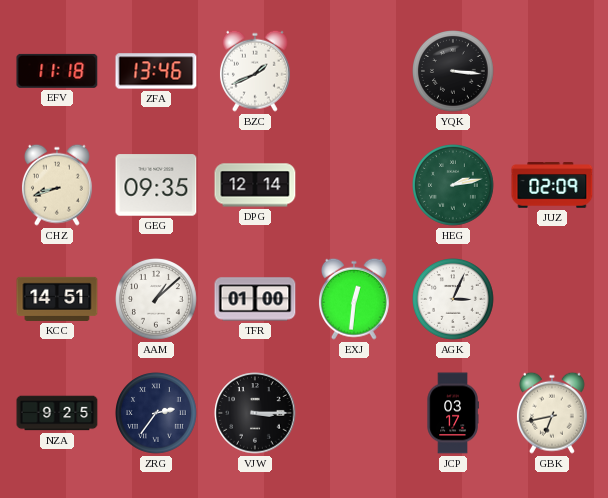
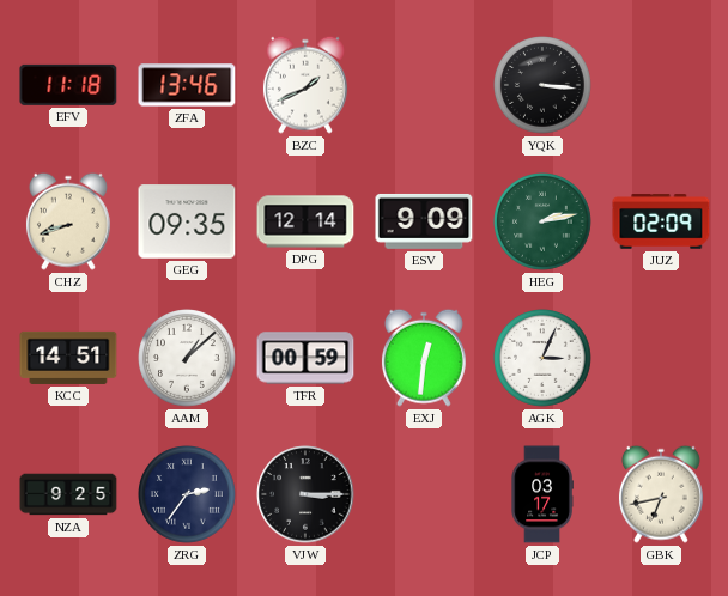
ESV: none -> 9:09 (424, 221)
TFR: 01:00 -> 00:59 (305, 358)
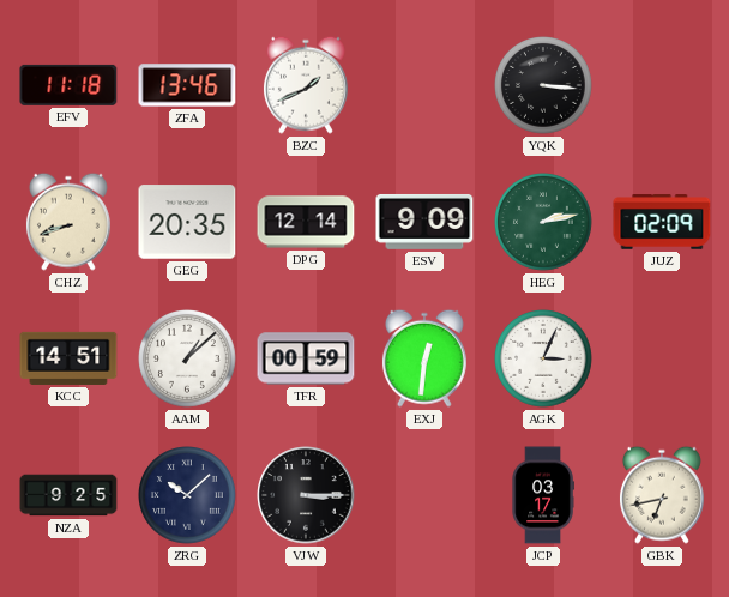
GEG: 09:35 -> 20:35 (187, 222)
ZRG: 2:36 -> 10:08 (188, 496)
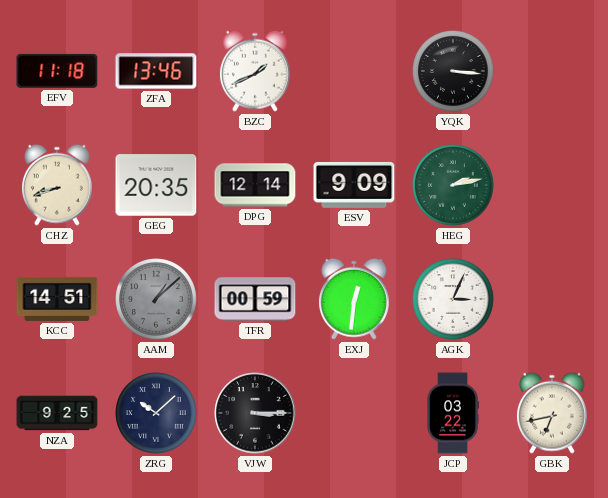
JUZ: 02:09 -> none (662, 222)
AAM dial: white -> grey (157, 300)
JCP: 03:17 -> 03:22 (453, 413)
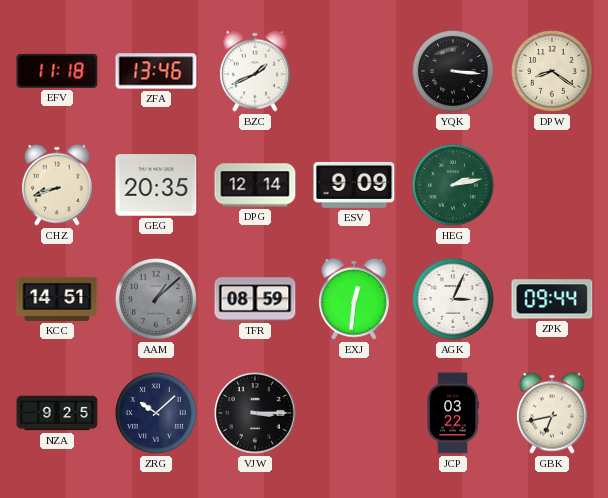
DPW: none -> 8:21 (553, 72)
TFR: 00:59 -> 08:59 (255, 299)
ZPK: none -> 09:44 (552, 299)
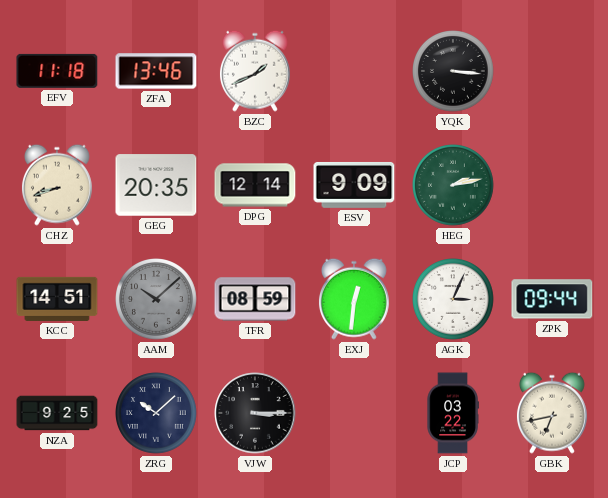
DPW: 8:21 -> none (553, 72)
AAM: 1:08 -> 10:08 (157, 300)
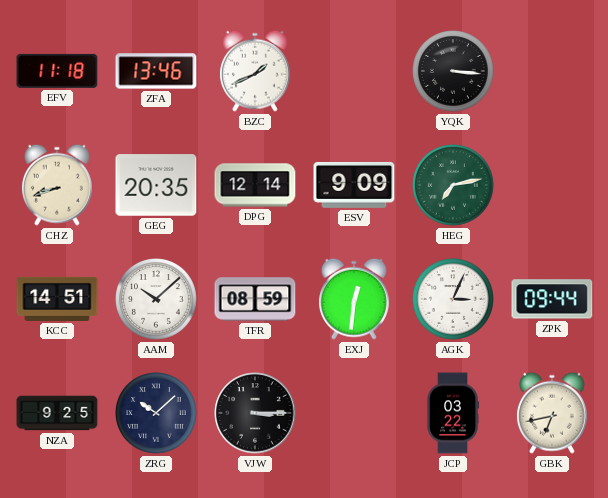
HEG: 2:13 -> 7:13 (454, 186)
AAM dial: grey -> white (157, 300)
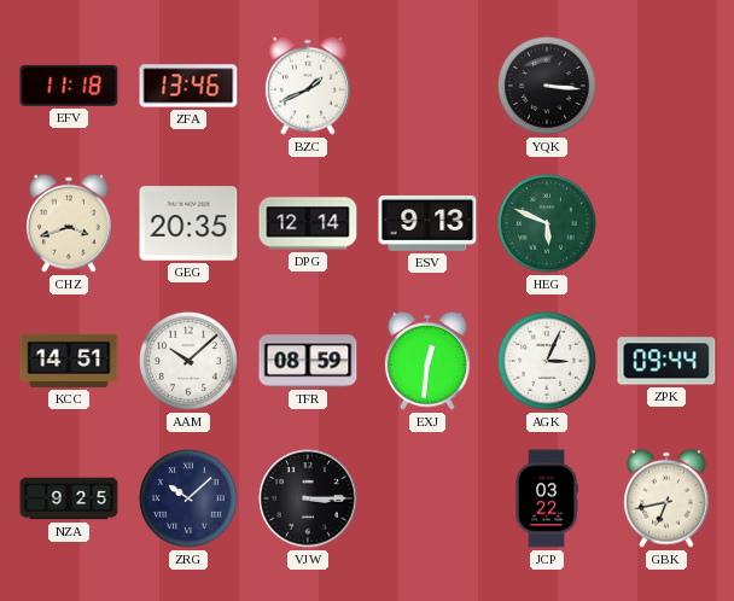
CHZ: 8:42 -> 3:42 (69, 223)
ESV: 9:09 -> 9:13 (427, 223)
HEG: 7:13 -> 5:49 (548, 224)
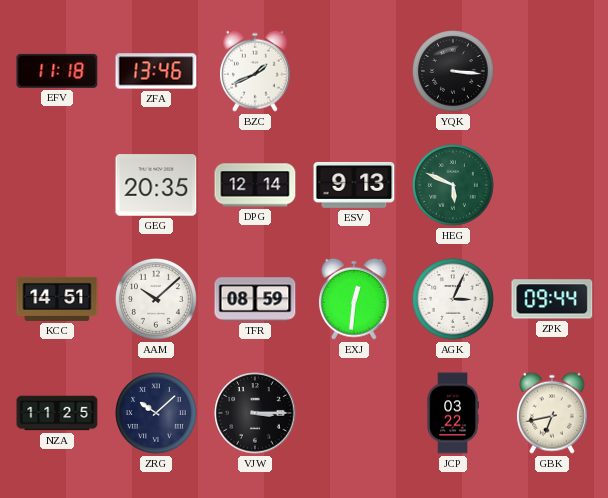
CHZ: 3:42 -> none (69, 223)
NZA: 9:25 -> 11:25 (57, 413)
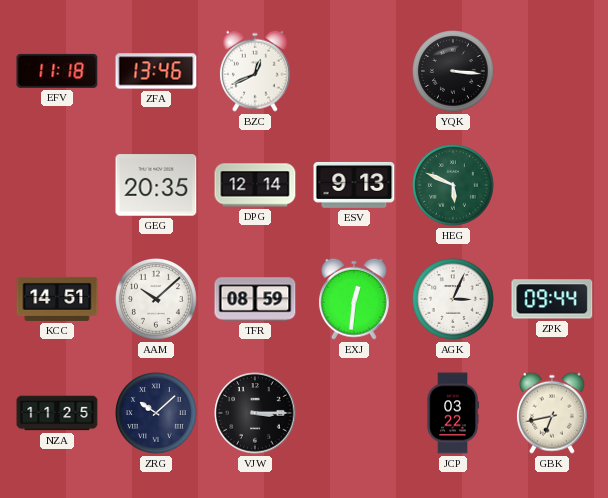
BZC: 1:41 -> 12:41 (255, 71)
